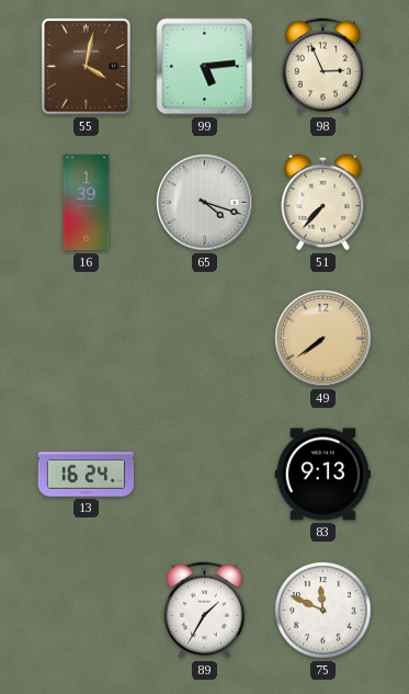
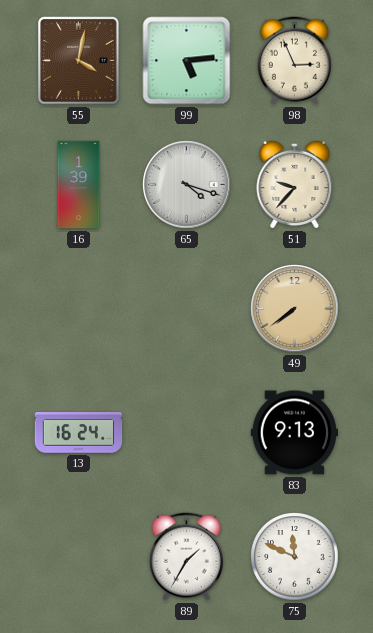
51: 7:37 -> 9:37 (295, 184)
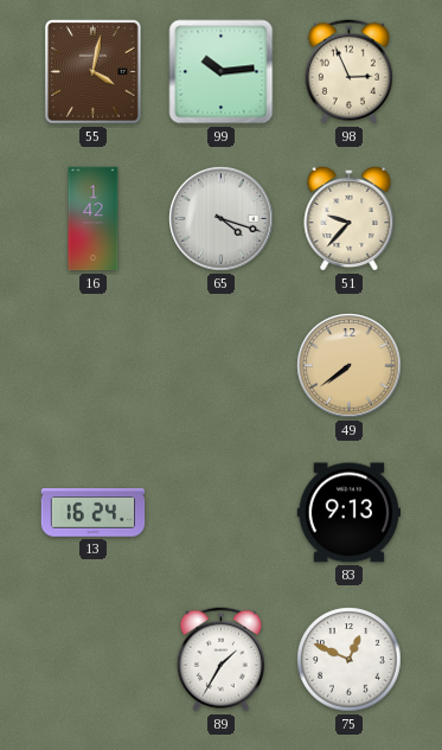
99: 5:14 -> 10:14 (222, 72)
16: 1:39 -> 1:42 (94, 219)
75: 11:49 -> 12:49 (350, 660)
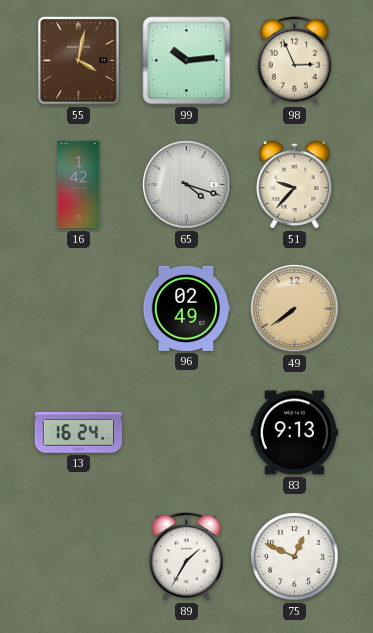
96: none -> 02:49 (186, 308)
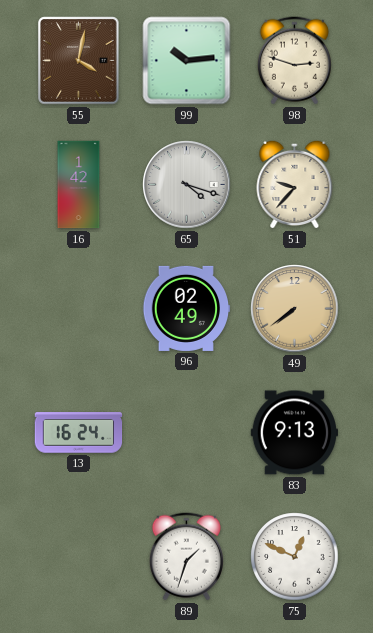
98: 2:56 -> 2:48 (294, 61)
89: 1:35 -> 1:33 (186, 557)
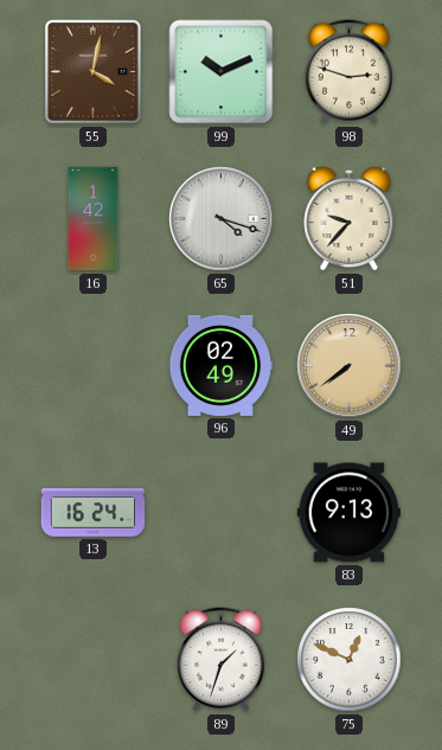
99: 10:14 -> 10:11 (222, 72)
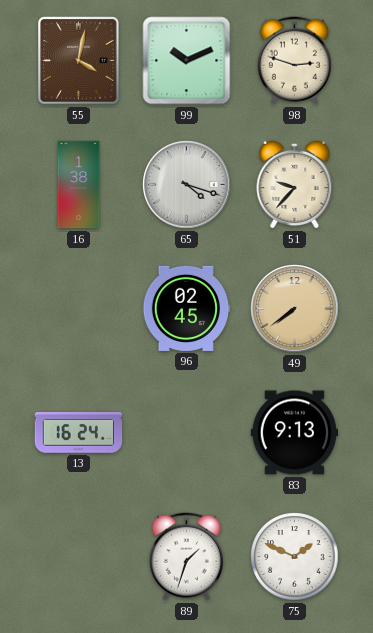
16: 1:42 -> 1:38 (79, 185)
96: 02:49 -> 02:45 (186, 308)
75: 12:49 -> 1:49 (295, 557)
